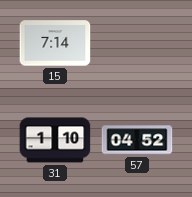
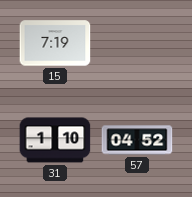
15: 7:14 -> 7:19 (55, 43)
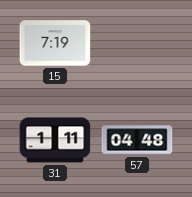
31: 1:10 -> 1:11 (55, 140)
57: 04:52 -> 04:48 (137, 140)
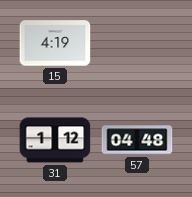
15: 7:19 -> 4:19 (55, 43)
31: 1:11 -> 1:12 (55, 140)
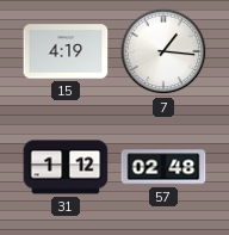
7: none -> 1:16 (163, 51)
57: 04:48 -> 02:48 (163, 167)
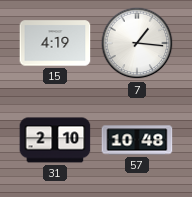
31: 1:12 -> 2:10 (55, 140)
57: 02:48 -> 10:48 (137, 140)
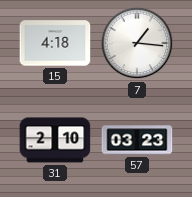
15: 4:19 -> 4:18 (55, 43)
57: 10:48 -> 03:23 (137, 140)
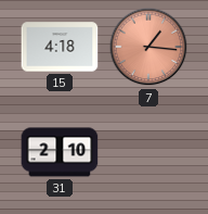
7 dial: white -> salmon (148, 47)
57: 03:23 -> none (137, 140)
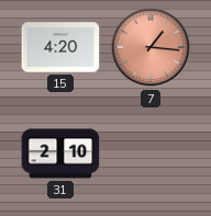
15: 4:18 -> 4:20 (60, 47)
